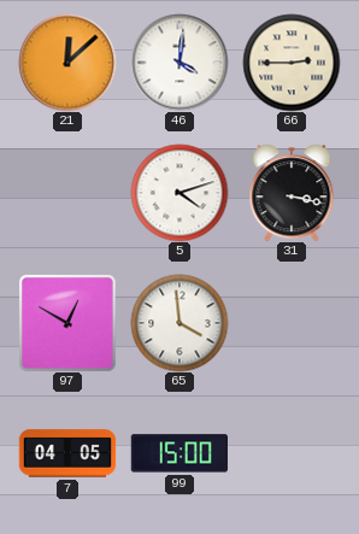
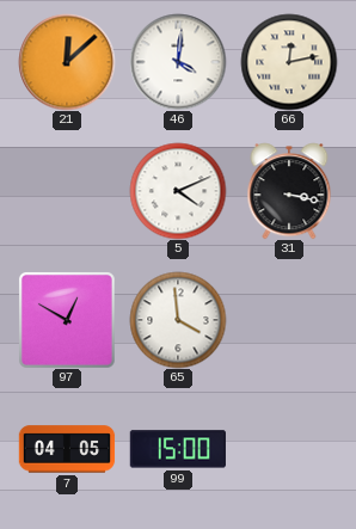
66: 2:45 -> 12:13 (289, 62)
5: 4:12 -> 4:11 (178, 191)
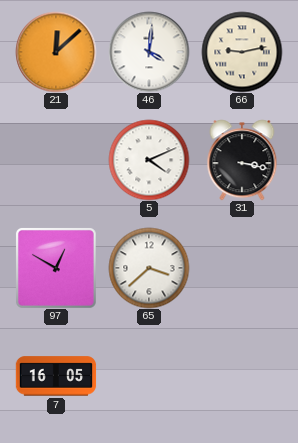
66: 12:13 -> 9:13 (242, 52)
65: 3:59 -> 3:38 (149, 268)
7: 04:05 -> 16:05 (56, 376)
99: 15:00 -> none (178, 449)
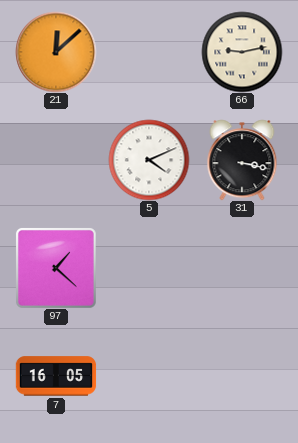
46: 4:01 -> none (149, 52)
97: 12:50 -> 1:22 (56, 268)
65: 3:38 -> none (149, 268)
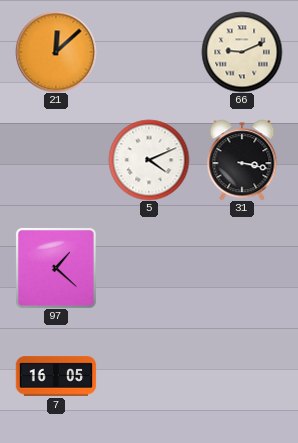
66: 9:13 -> 9:11 (242, 52)
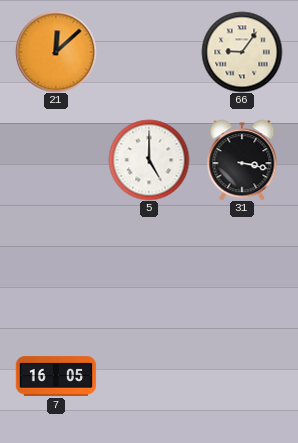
66: 9:11 -> 9:06 (242, 52)
5: 4:11 -> 5:00 (149, 160)
97: 1:22 -> none (56, 268)
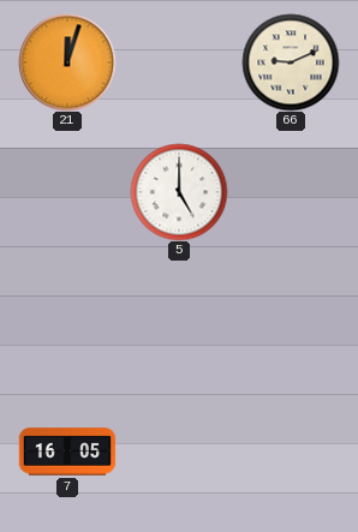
21: 12:08 -> 12:03 (67, 62)
66: 9:06 -> 9:11 (291, 62)
31: 3:17 -> none (242, 160)
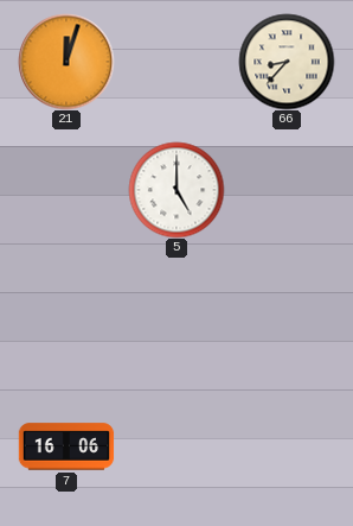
66: 9:11 -> 8:37 (287, 62)
7: 16:05 -> 16:06 (66, 446)
